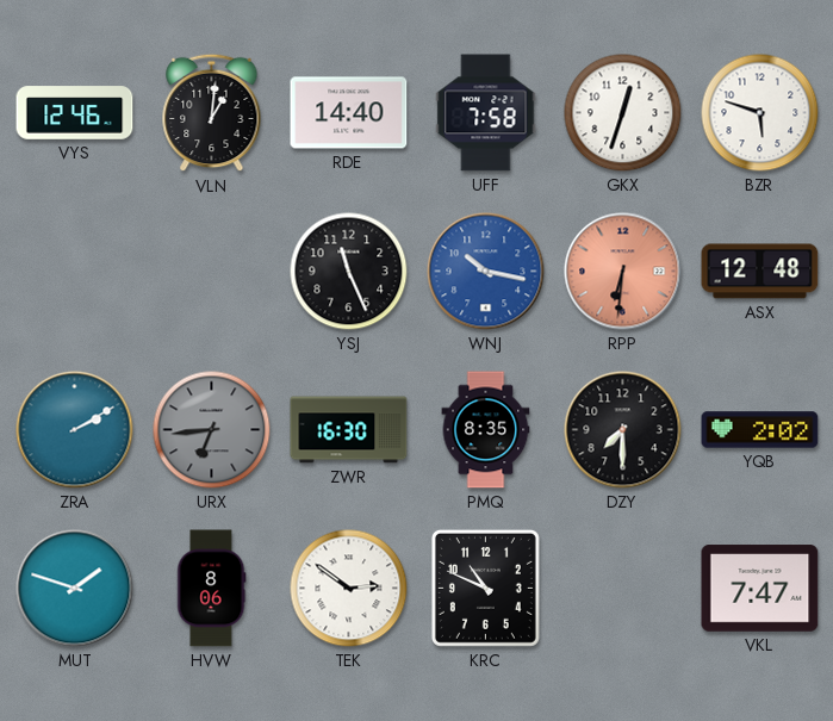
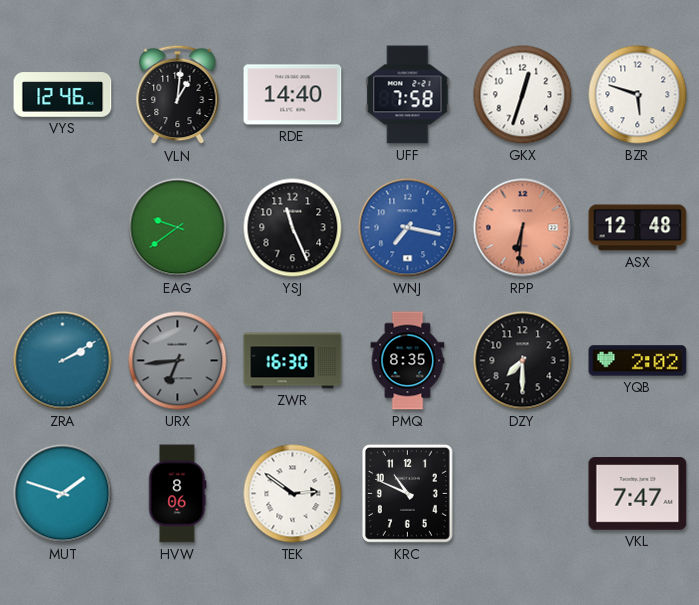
EAG: none -> 9:39 (178, 228)
WNJ: 10:17 -> 7:17 (408, 228)
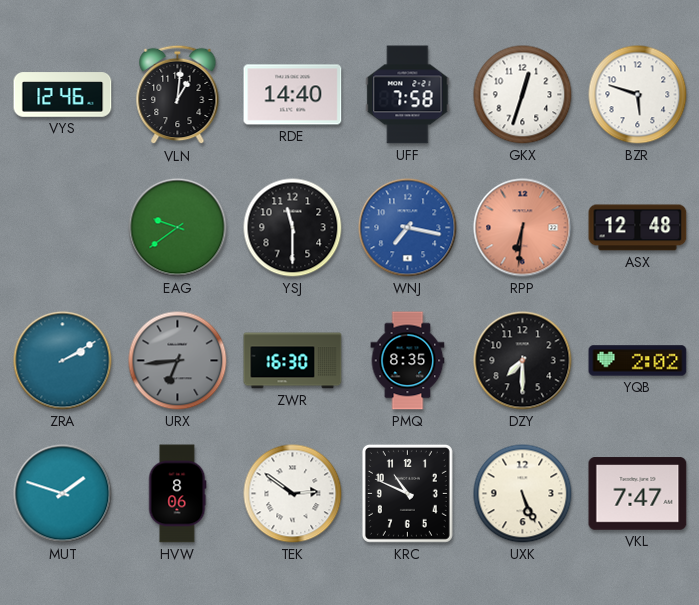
YSJ: 11:26 -> 11:30 (293, 228)
UXK: none -> 5:26 (523, 494)
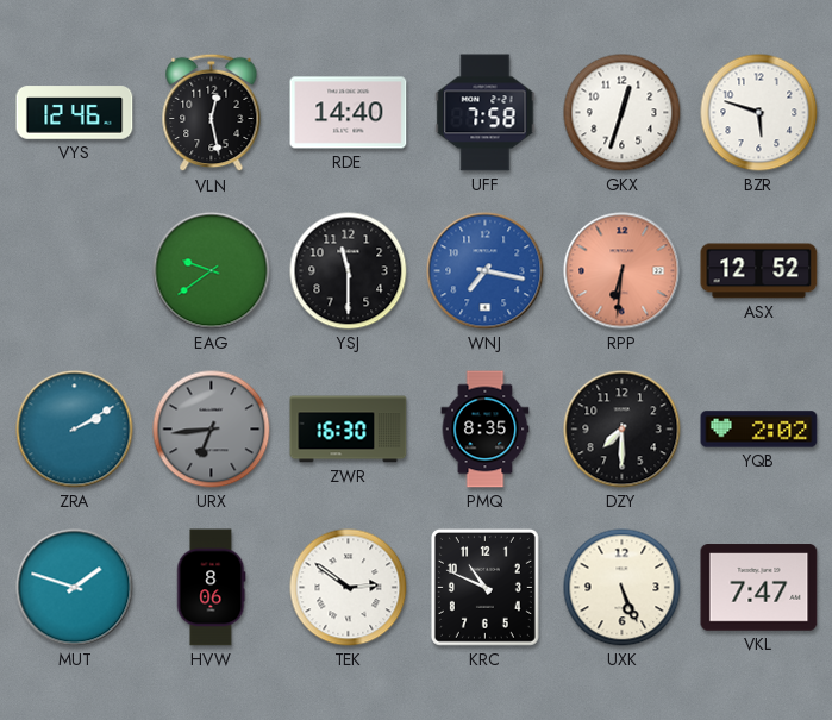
VLN: 1:01 -> 12:28 (212, 113)
ASX: 12:48 -> 12:52 (759, 271)
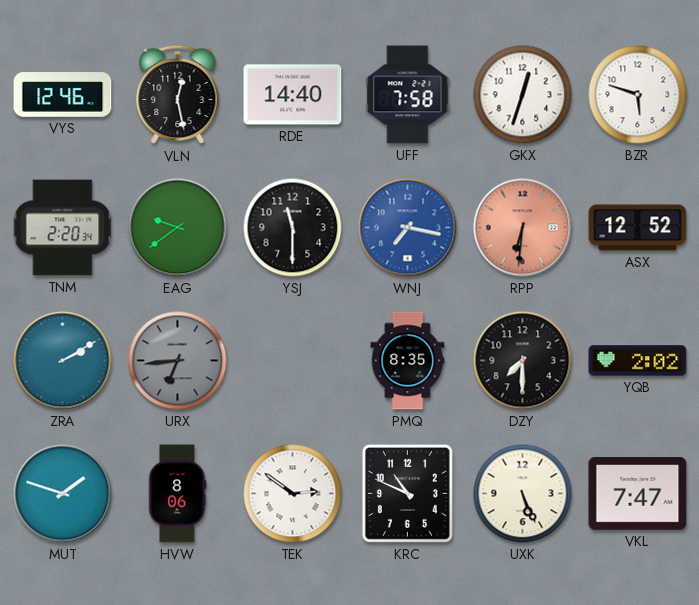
TNM: none -> 2:20 (63, 228)
ZWR: 16:30 -> none (349, 430)
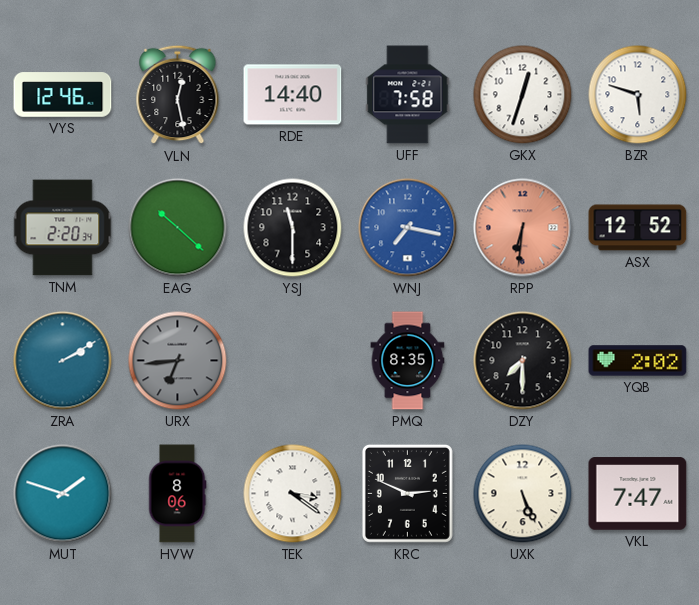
EAG: 9:39 -> 10:22 (178, 228)
TEK: 2:51 -> 3:21 (293, 494)
KRC: 10:49 -> 2:49 (407, 493)
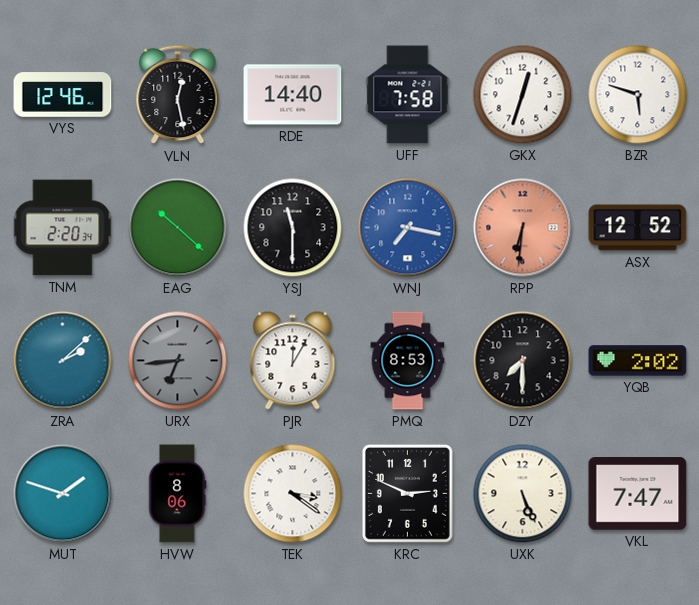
ZRA: 2:10 -> 2:08 (63, 361)
PJR: none -> 12:05 (293, 361)
PMQ: 8:35 -> 8:53 (408, 361)
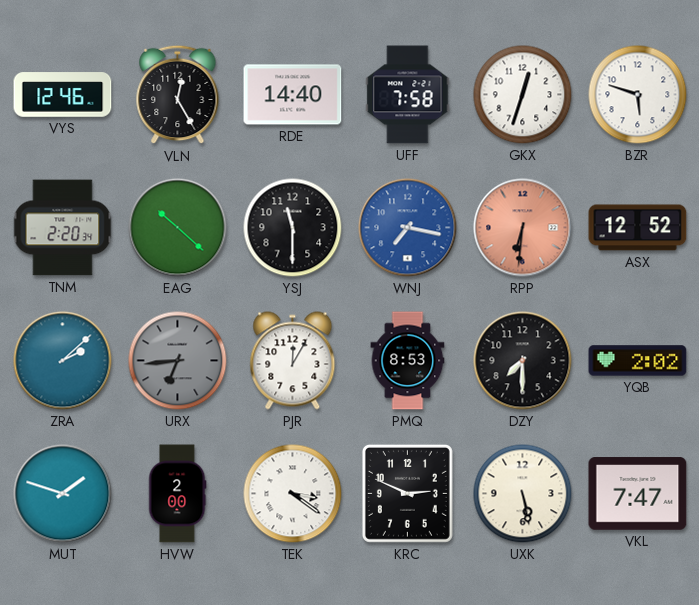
VLN: 12:28 -> 12:25 (178, 95)
HVW: 8:06 -> 2:00 (177, 494)
UXK: 5:26 -> 5:28 (523, 494)
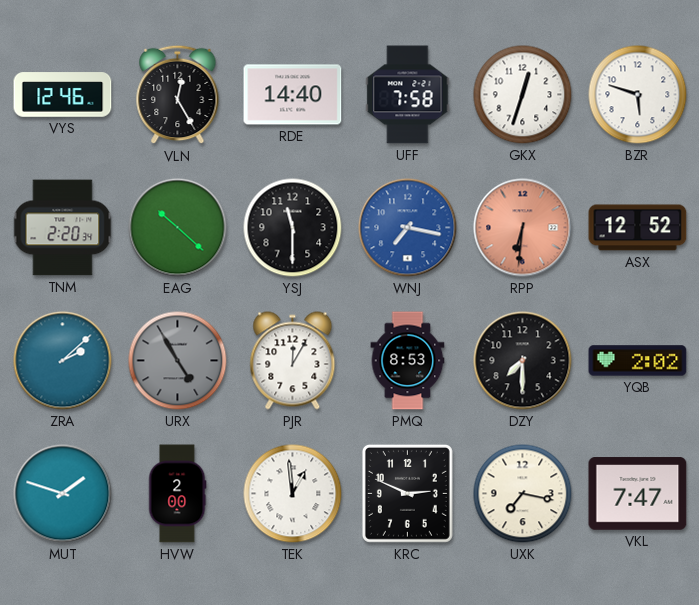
URX: 6:44 -> 4:55 (178, 361)
TEK: 3:21 -> 12:59 (293, 494)
UXK: 5:28 -> 7:17 (523, 494)
